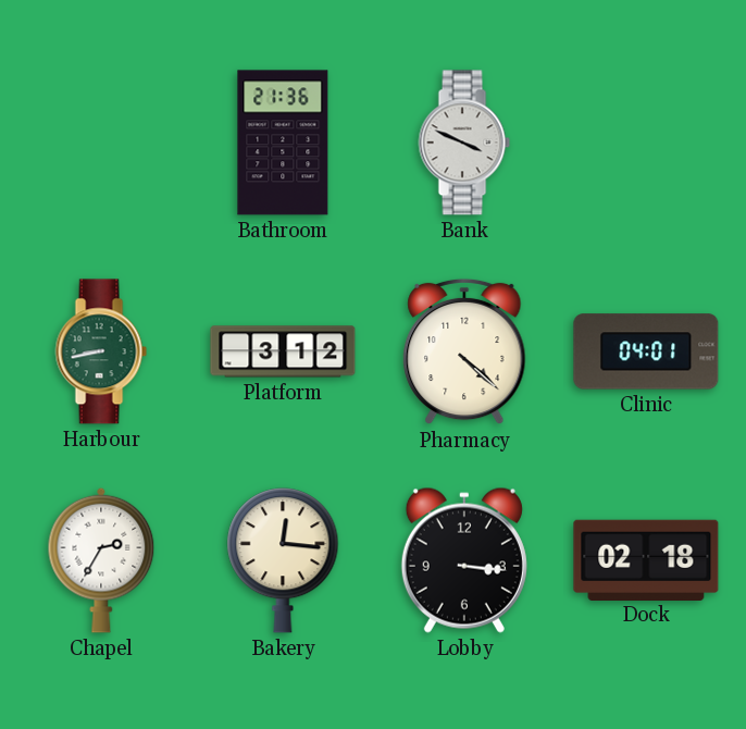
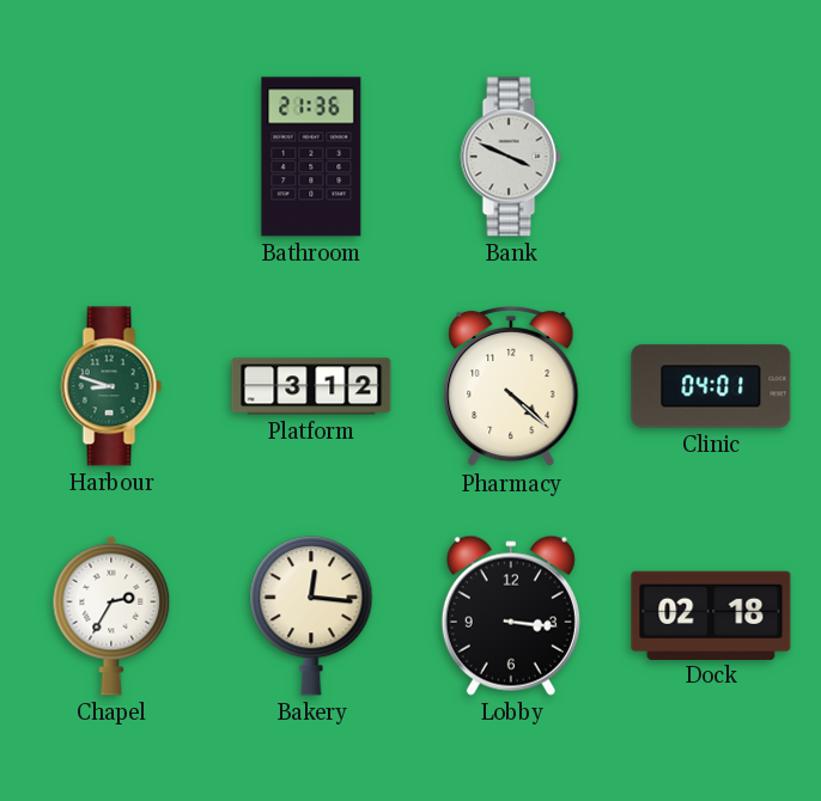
Harbour: 8:43 -> 8:48 (111, 386)
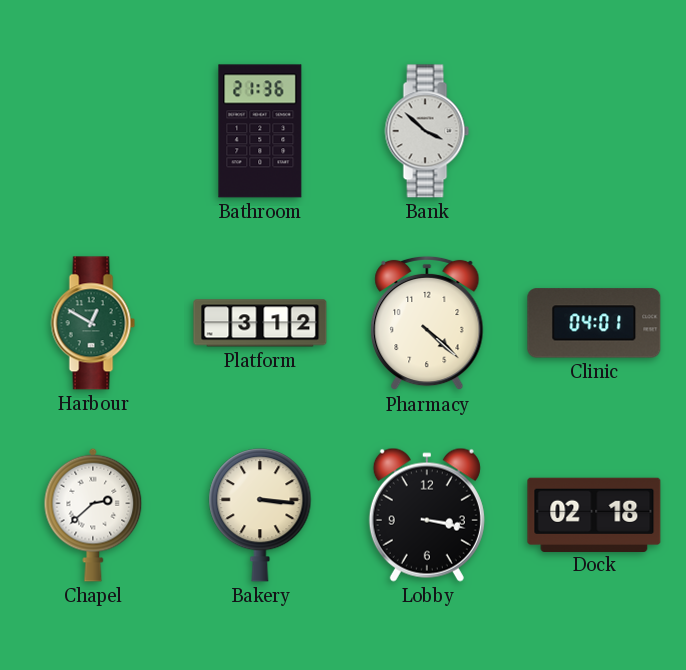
Bank: 3:49 -> 3:52 (427, 131)
Harbour: 8:48 -> 12:50 (93, 323)
Chapel: 2:35 -> 2:38 (93, 515)
Bakery: 12:16 -> 3:16 (260, 515)
Lobby: 3:16 -> 3:17 (427, 515)
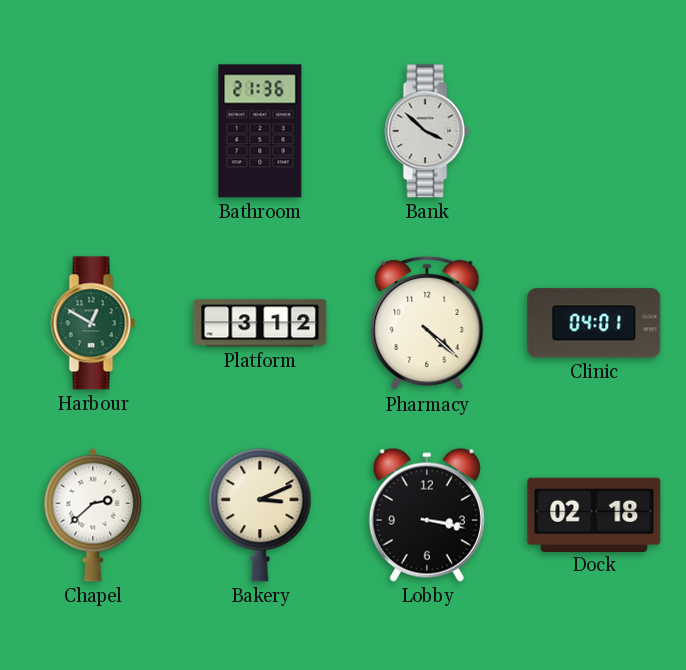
Bakery: 3:16 -> 3:11 (260, 515)
